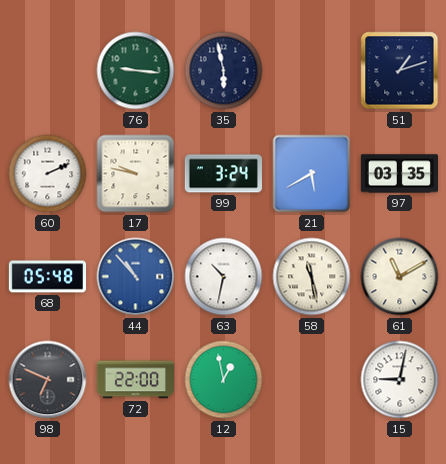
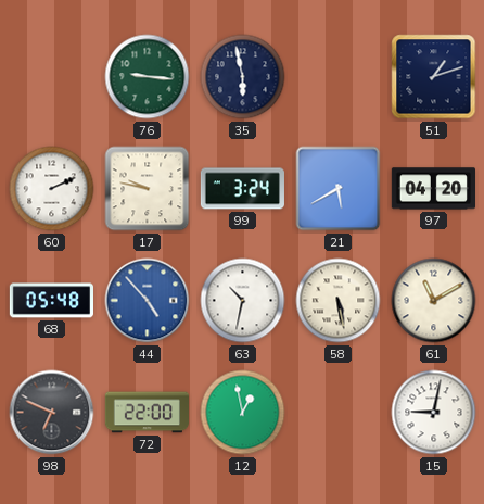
97: 03:35 -> 04:20 (433, 189)
44: 10:53 -> 4:53 (148, 301)
58: 11:28 -> 5:28 (339, 301)
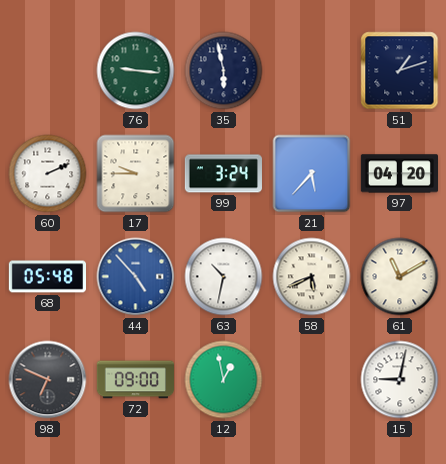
17: 9:47 -> 9:45 (136, 174)
21: 5:40 -> 5:37 (312, 174)
58: 5:28 -> 5:41 (312, 277)
72: 22:00 -> 09:00 (135, 380)
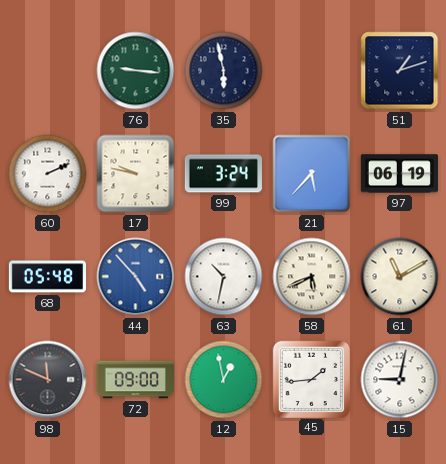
17: 9:45 -> 9:47 (136, 174)
97: 04:20 -> 06:19 (399, 174)
98: 6:49 -> 11:49 (48, 380)
45: none -> 1:44 (311, 379)
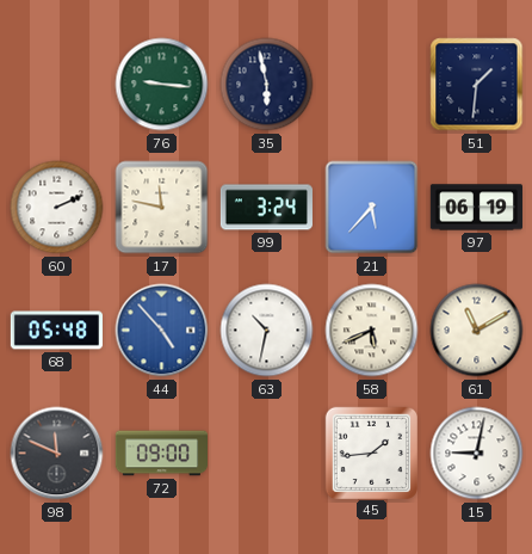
51: 1:12 -> 1:31 (477, 85)
17: 9:47 -> 11:47 (162, 208)
12: 12:58 -> none (224, 380)
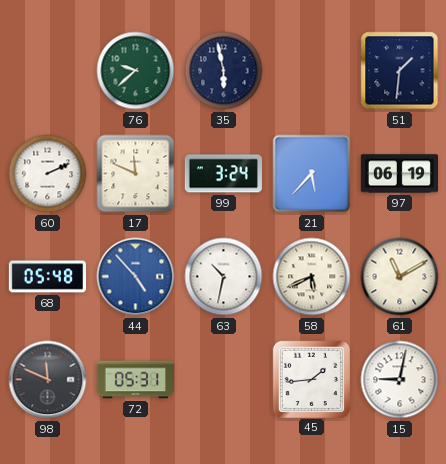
76: 9:16 -> 9:38 (136, 71)
17: 11:47 -> 11:49 (136, 174)
72: 09:00 -> 05:31 (135, 380)
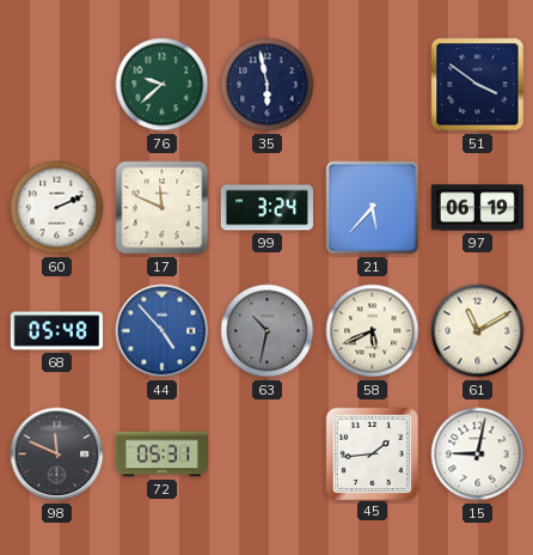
51: 1:31 -> 3:51 (478, 85)
63 dial: white -> grey (268, 331)
